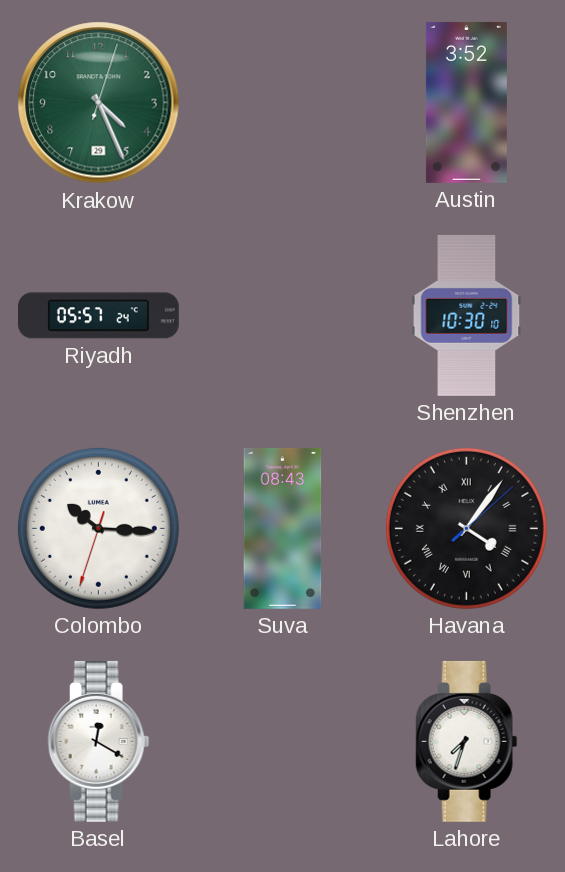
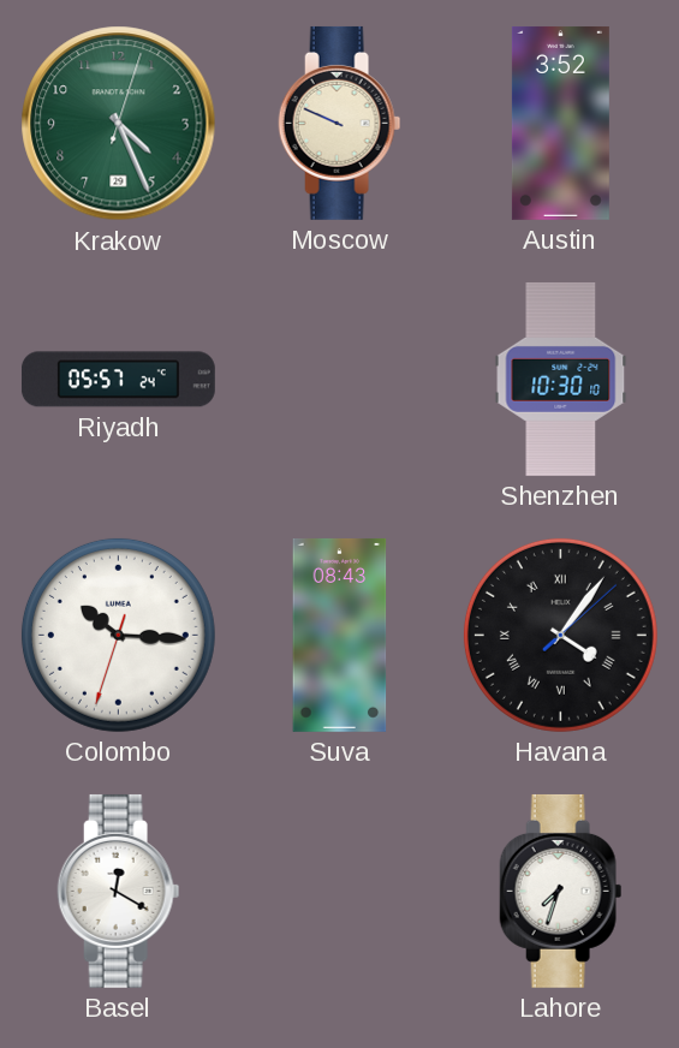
Moscow: none -> 9:49 (340, 123)
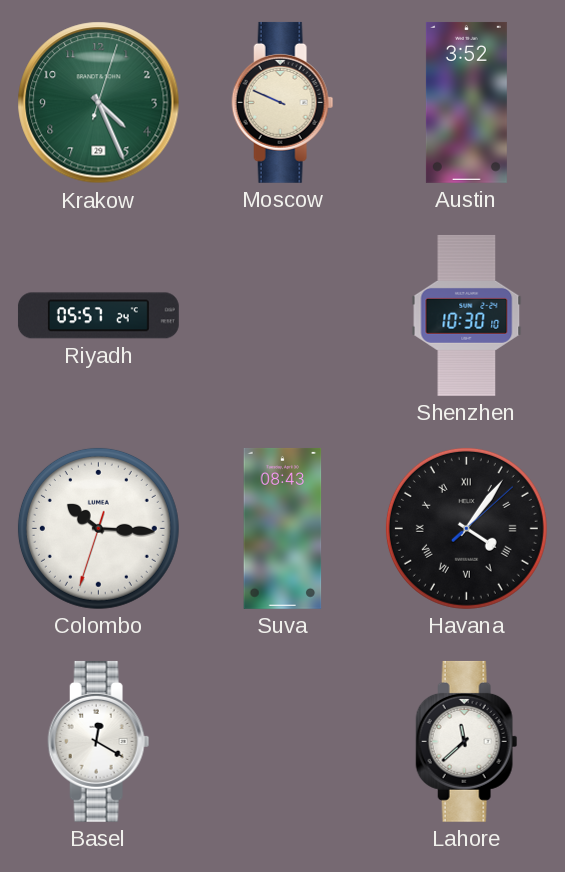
Lahore: 7:33 -> 11:38 (467, 741)
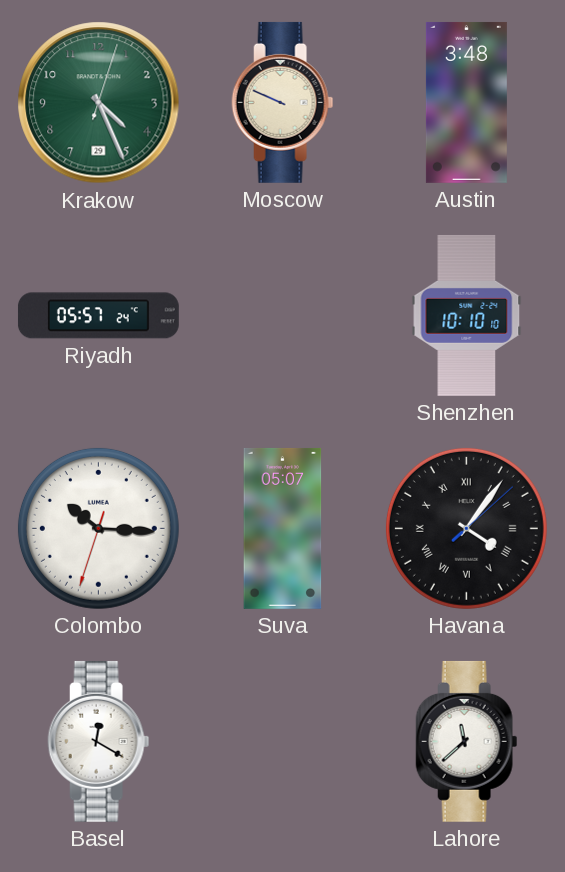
Austin: 3:52 -> 3:48 (466, 102)
Shenzhen: 10:30 -> 10:10 (467, 315)
Suva: 08:43 -> 05:07 (283, 528)
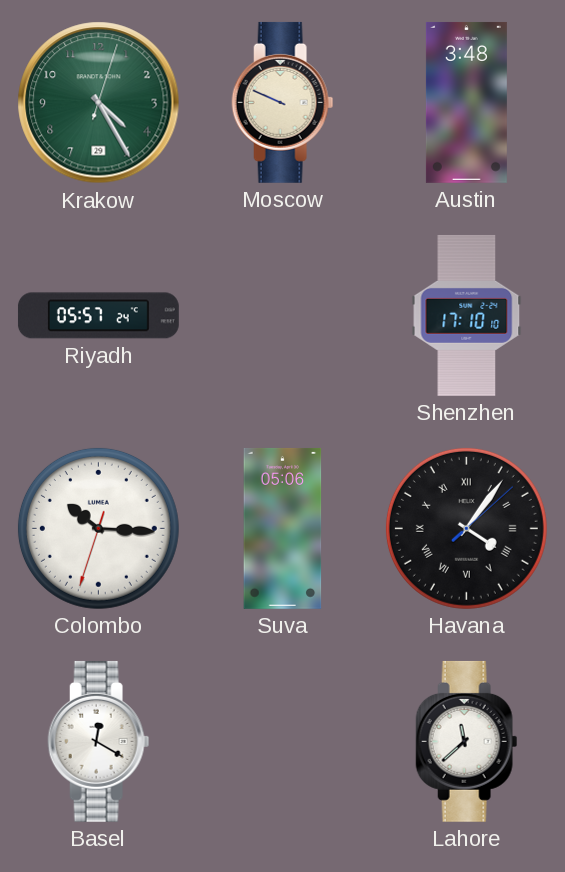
Krakow: 4:26 -> 4:25 (99, 103)
Shenzhen: 10:10 -> 17:10 (467, 315)
Suva: 05:07 -> 05:06 (283, 528)
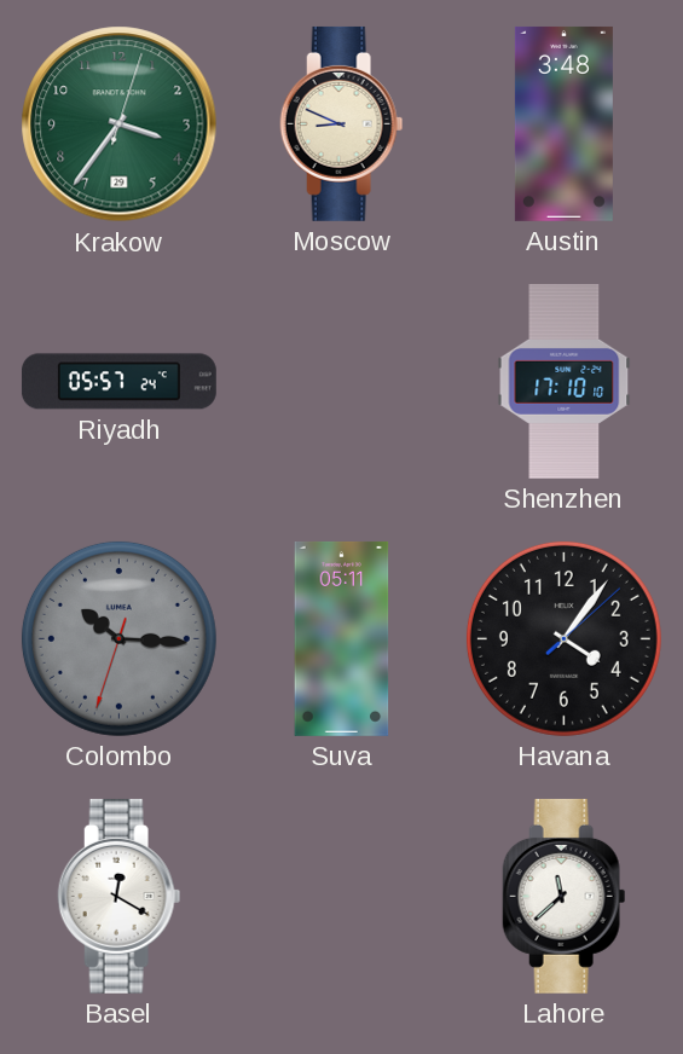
Krakow: 4:25 -> 3:36 (120, 124)
Moscow: 9:49 -> 8:49 (342, 123)
Colombo dial: white -> grey (118, 638)
Suva: 05:06 -> 05:11 (342, 638)
Havana numerals: Roman -> Arabic (563, 638)
